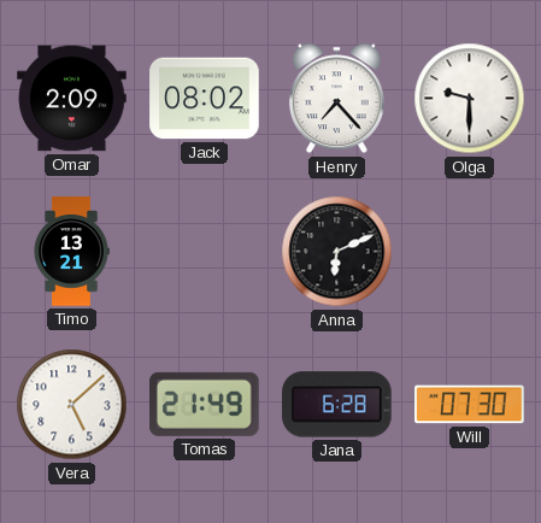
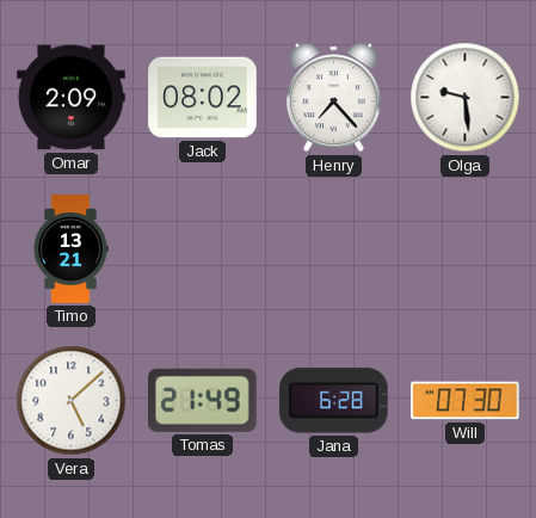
Olga: 9:30 -> 9:29 (466, 98)
Anna: 6:11 -> none (337, 252)
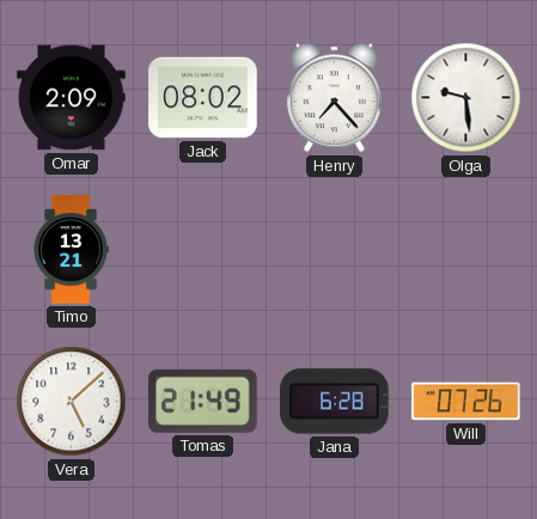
Will: 07:30 -> 07:26 (466, 402)
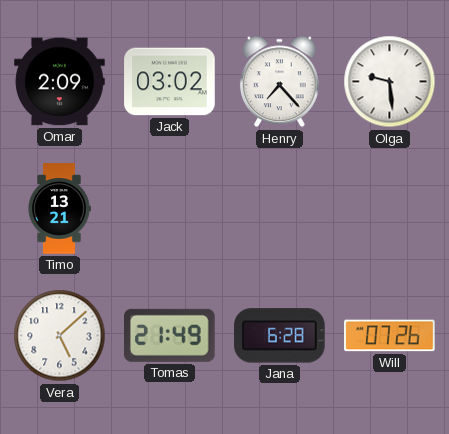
Jack: 08:02 -> 03:02 (170, 82)
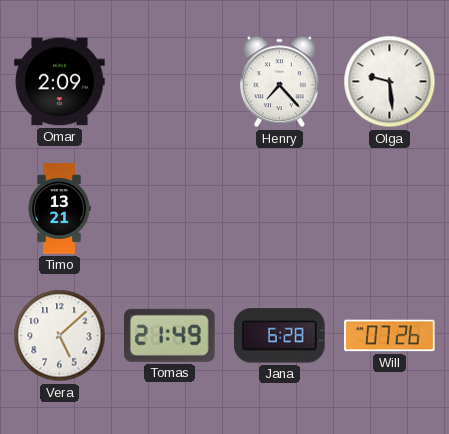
Jack: 03:02 -> none (170, 82)
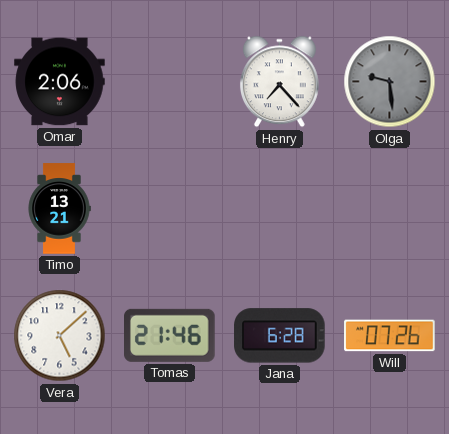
Omar: 2:09 -> 2:06 (60, 82)
Olga dial: white -> grey (390, 82)
Tomas: 21:49 -> 21:46 (170, 335)
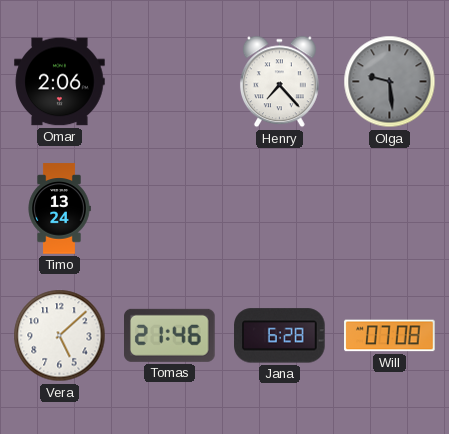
Timo: 13:21 -> 13:24 (59, 209)
Will: 07:26 -> 07:08 (390, 336)
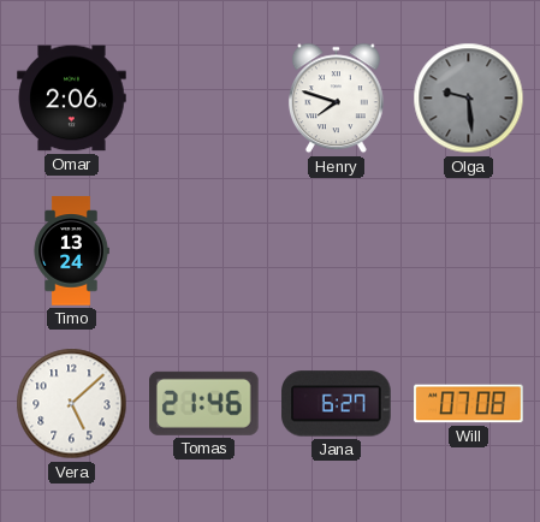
Henry: 7:23 -> 7:48 (336, 99)
Jana: 6:28 -> 6:27 (337, 404)
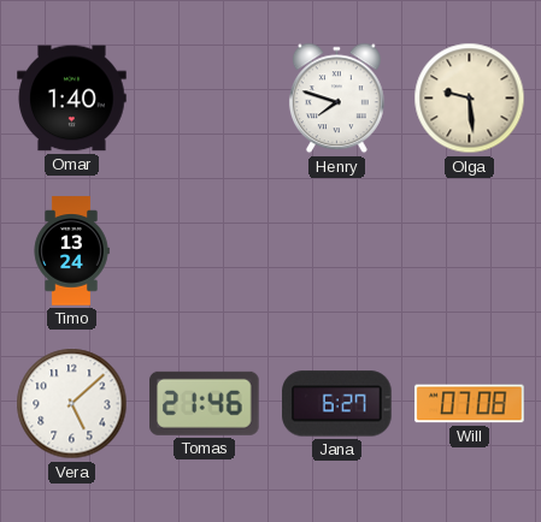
Omar: 2:06 -> 1:40 (72, 99)
Olga dial: grey -> cream (470, 99)
